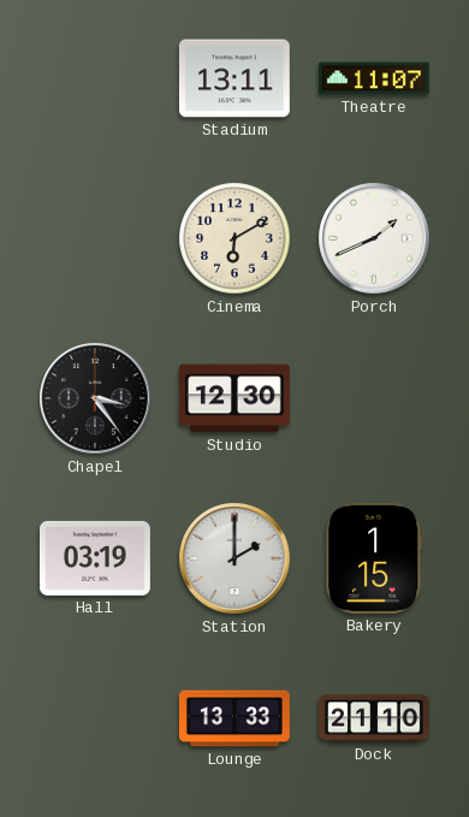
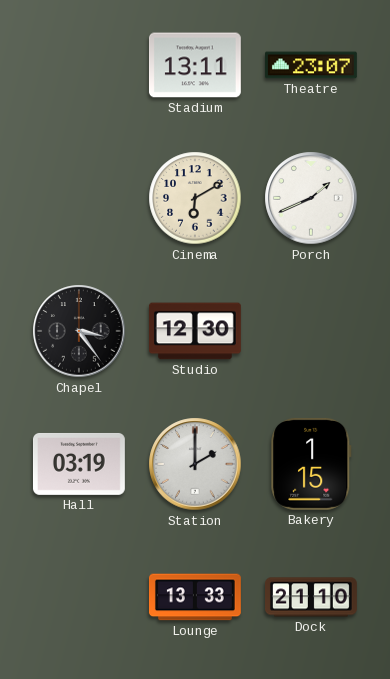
Theatre: 11:07 -> 23:07 (311, 65)
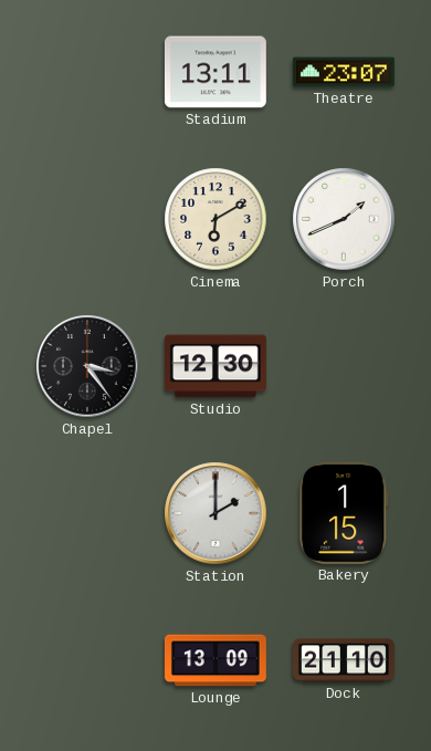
Hall: 03:19 -> none (79, 464)
Lounge: 13:33 -> 13:09 (215, 660)
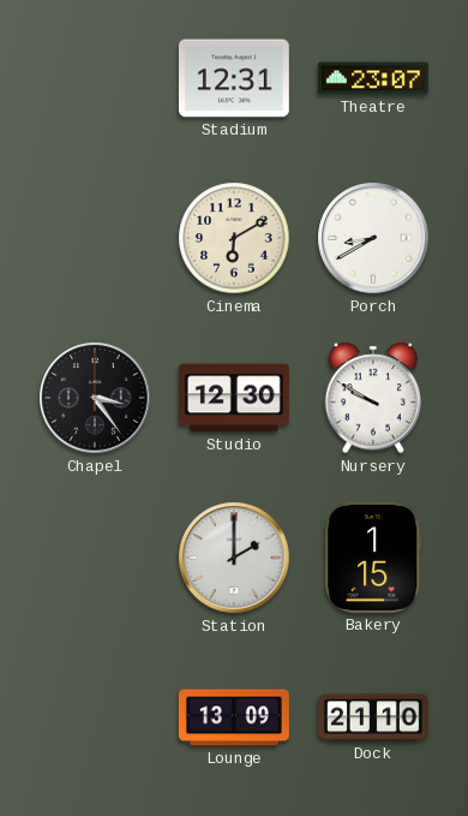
Stadium: 13:11 -> 12:31 (234, 78)
Porch: 1:41 -> 8:40 (373, 238)
Nursery: none -> 9:50 (373, 398)
